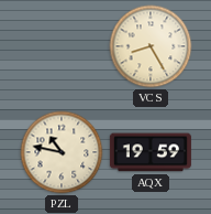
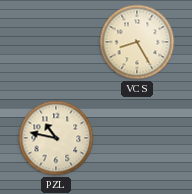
AQX: 19:59 -> none (151, 152)
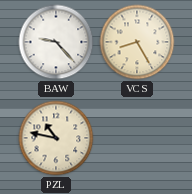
BAW: none -> 9:23 (56, 42)
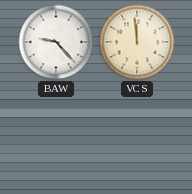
VCS: 8:25 -> 11:59 (137, 42)
PZL: 10:47 -> none (56, 138)
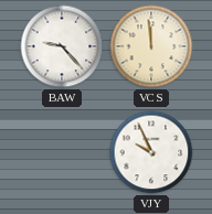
VJY: none -> 9:56 (151, 152)
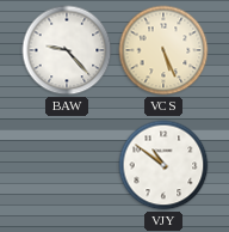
VCS: 11:59 -> 5:26 (163, 50)
VJY: 9:56 -> 10:51 (163, 165)
